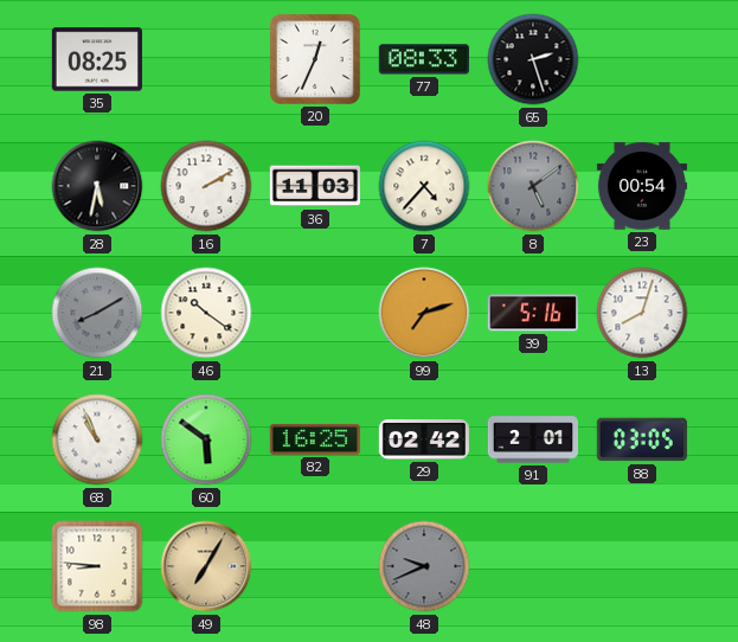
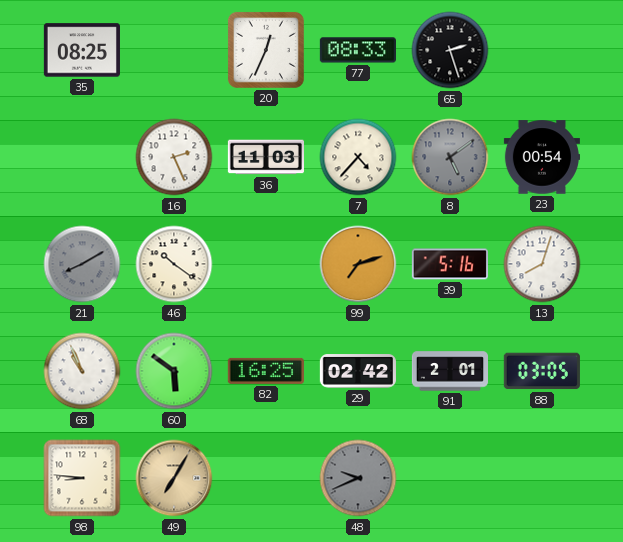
28: 5:32 -> none (97, 186)
16: 2:10 -> 2:26 (174, 157)
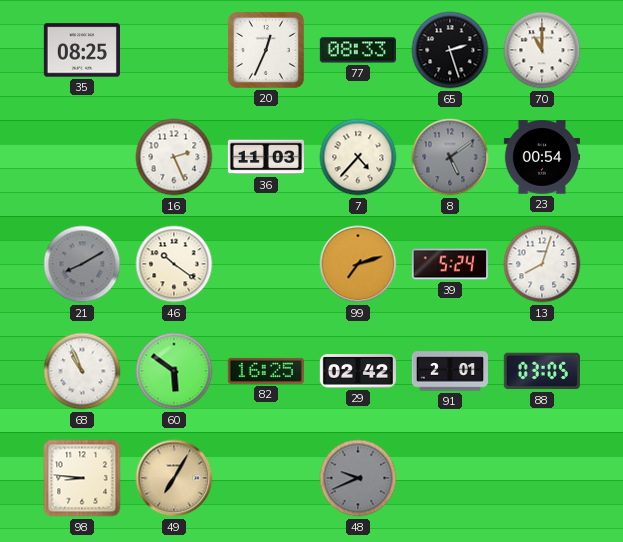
70: none -> 11:00 (542, 50)
39: 5:16 -> 5:24 (450, 264)
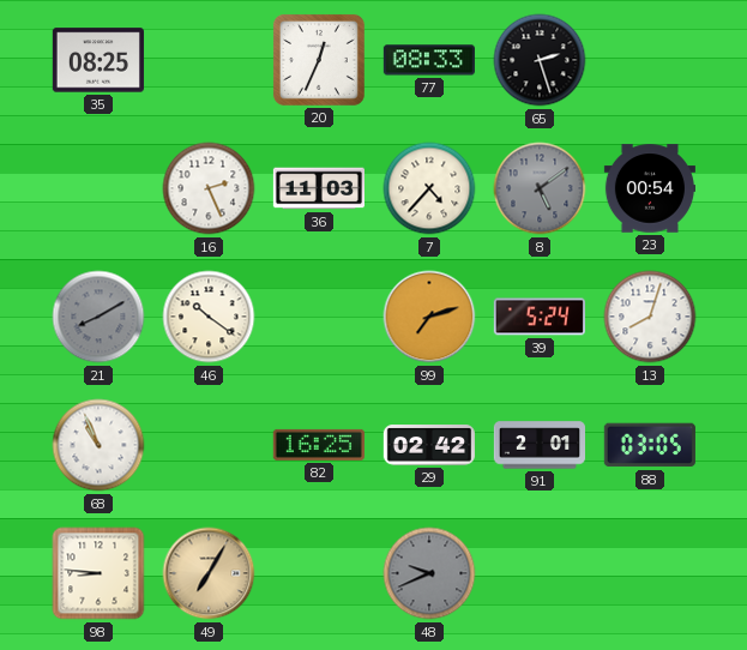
70: 11:00 -> none (542, 50)
60: 5:51 -> none (174, 371)
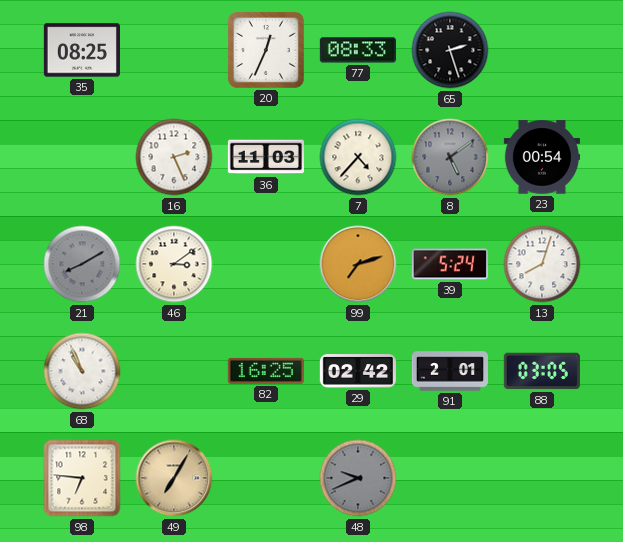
46: 10:21 -> 3:09 (174, 264)
98: 8:46 -> 6:46 (82, 478)
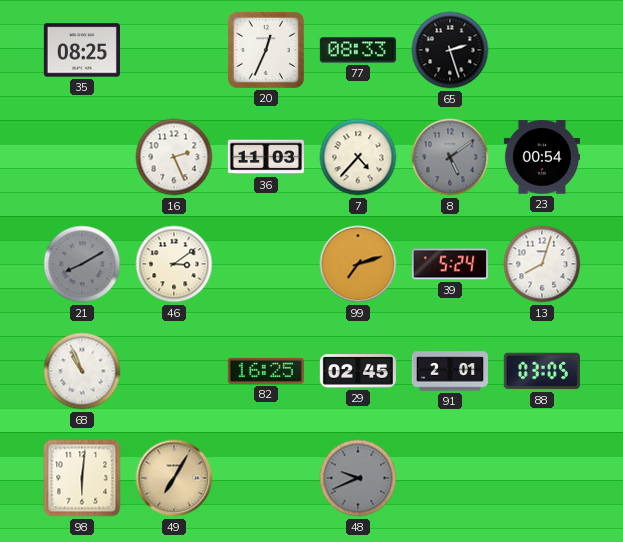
29: 02:42 -> 02:45 (358, 371)
98: 6:46 -> 6:01 (82, 478)
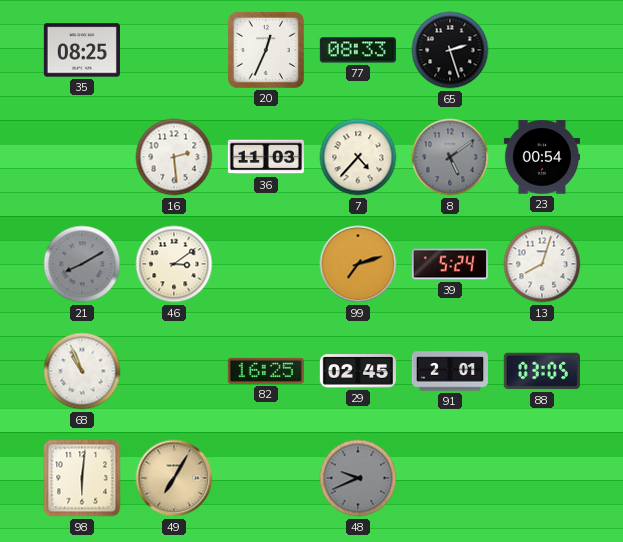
16: 2:26 -> 2:29 (174, 157)
